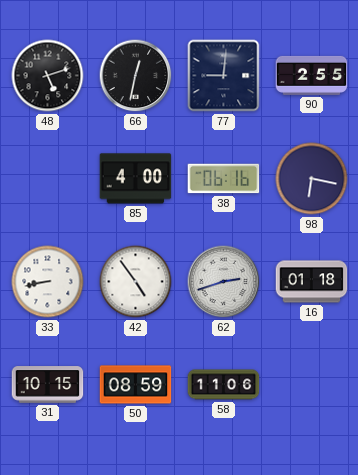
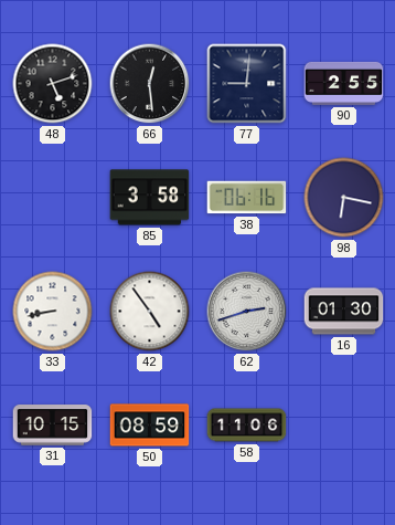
66: 12:32 -> 12:29 (150, 84)
85: 4:00 -> 3:58 (150, 198)
16: 01:18 -> 01:30 (344, 312)
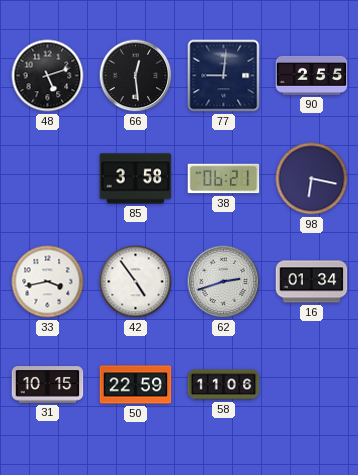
38: 06:16 -> 06:21 (224, 179)
33: 8:43 -> 3:43 (48, 282)
16: 01:30 -> 01:34 (312, 282)
50: 08:59 -> 22:59 (136, 385)
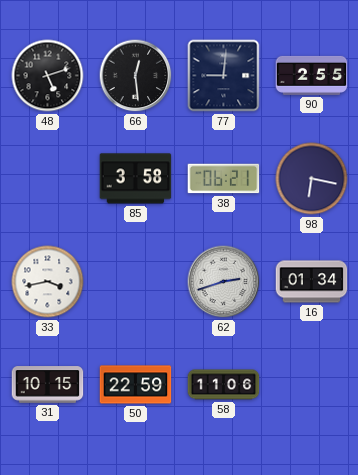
42: 4:54 -> none (136, 282)
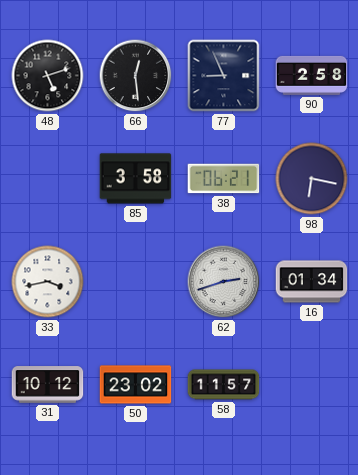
77: 9:01 -> 8:56 (224, 76)
90: 2:55 -> 2:58 (312, 75)
31: 10:15 -> 10:12 (48, 385)
50: 22:59 -> 23:02 (136, 385)
58: 11:06 -> 11:57 (224, 385)
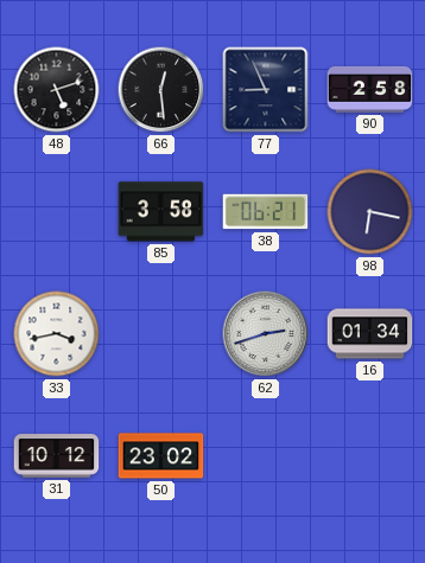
58: 11:57 -> none (224, 385)
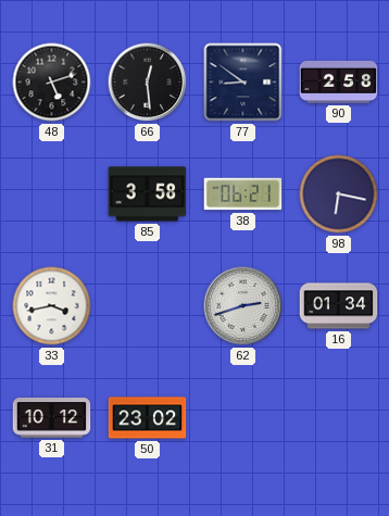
77: 8:56 -> 8:51 (243, 83)
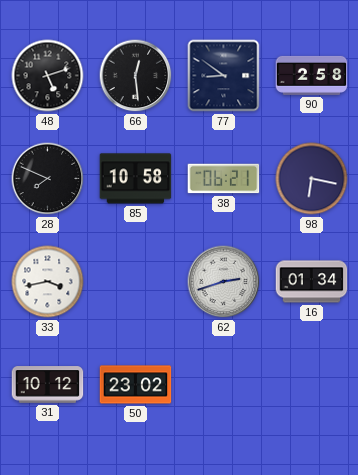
28: none -> 7:49 (48, 179)
85: 3:58 -> 10:58 (136, 179)
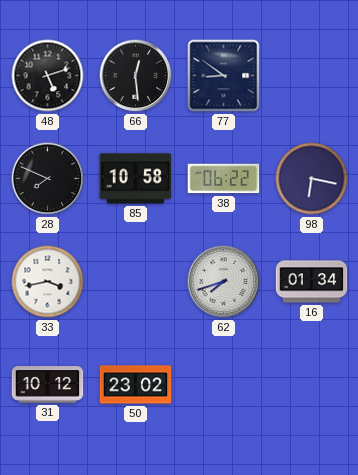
90: 2:58 -> none (312, 75)
38: 06:21 -> 06:22 (224, 179)
62: 2:42 -> 7:42 (224, 282)
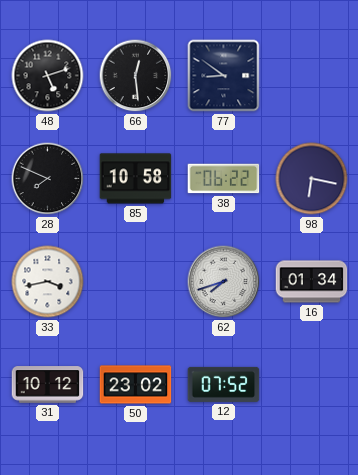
12: none -> 07:52 (224, 384)
